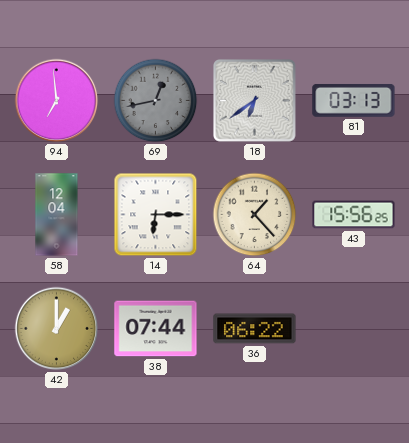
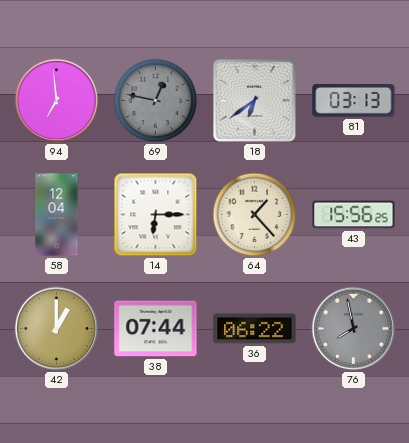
69: 12:43 -> 12:47 (156, 101)
76: none -> 7:58 (354, 329)
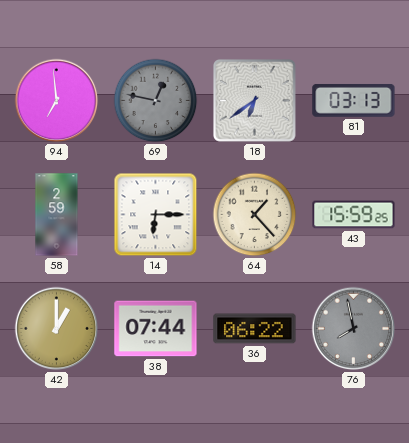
58: 12:04 -> 2:59 (57, 215)
43: 15:56 -> 15:59 (354, 215)
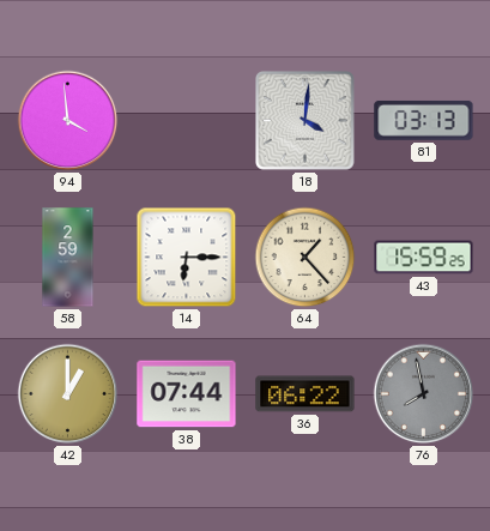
94: 6:59 -> 3:59 (68, 121)
69: 12:47 -> none (156, 101)
18: 6:39 -> 4:01 (306, 121)
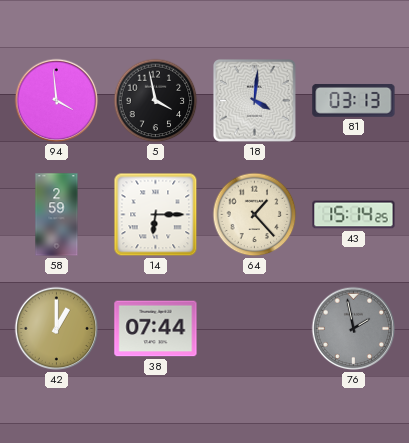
5: none -> 3:58 (156, 101)
43: 15:59 -> 15:14 (354, 215)
36: 06:22 -> none (306, 394)
76: 7:58 -> 1:58 (354, 329)
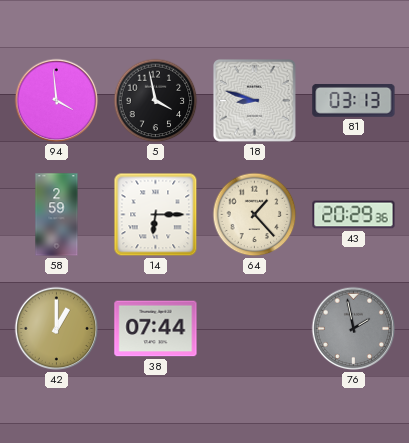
18: 4:01 -> 8:48 (255, 101)
43: 15:14 -> 20:29 (354, 215)
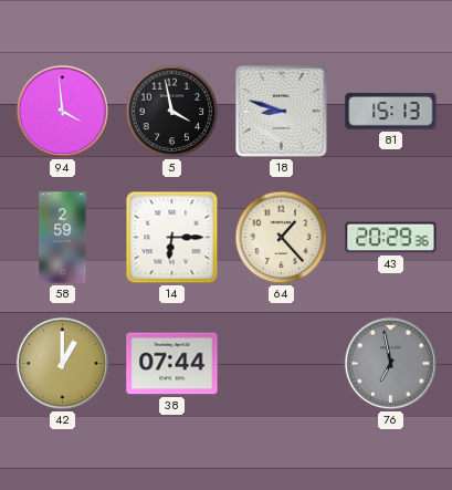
81: 03:13 -> 15:13 (391, 112)
76: 1:58 -> 6:58 (391, 364)
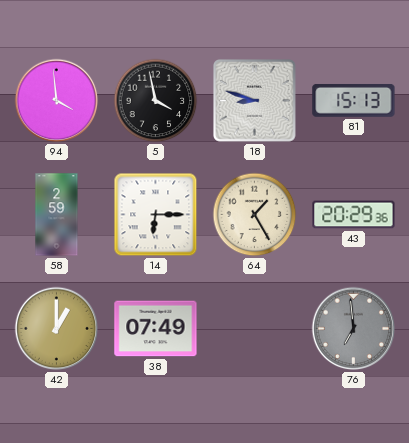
64: 1:23 -> 1:25 (255, 215)
38: 07:44 -> 07:49 (156, 329)
76: 6:58 -> 6:59 (354, 329)
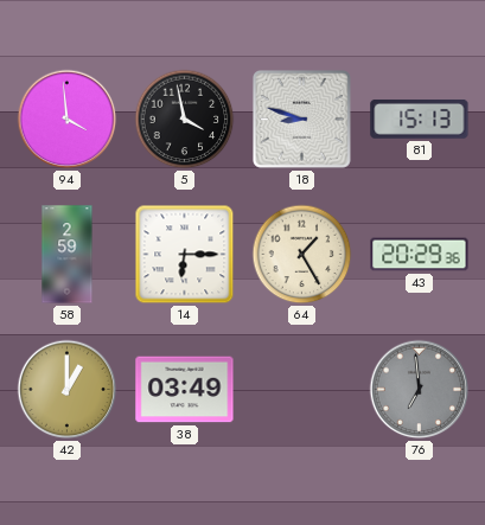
38: 07:49 -> 03:49 (185, 390)
